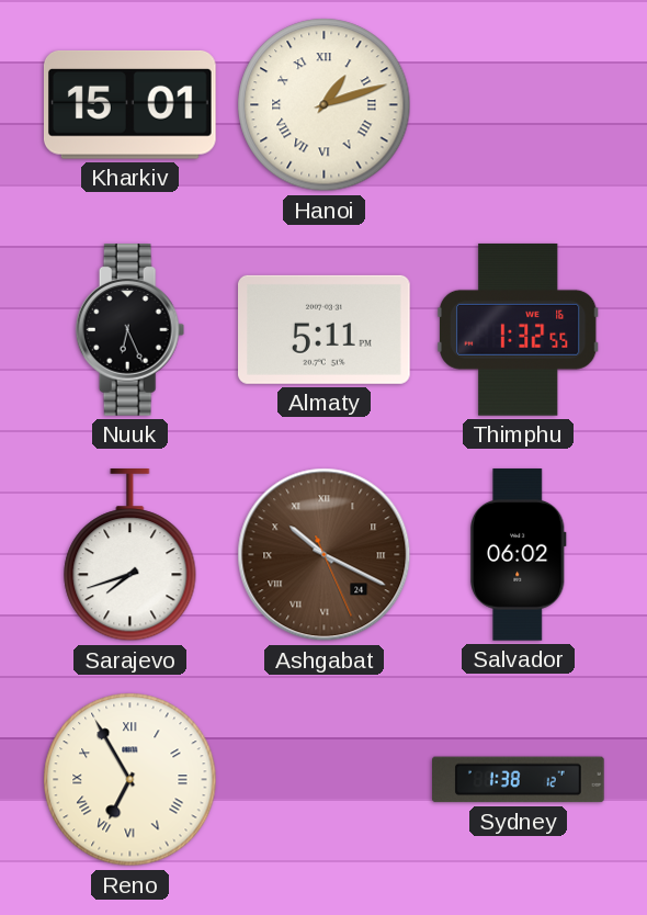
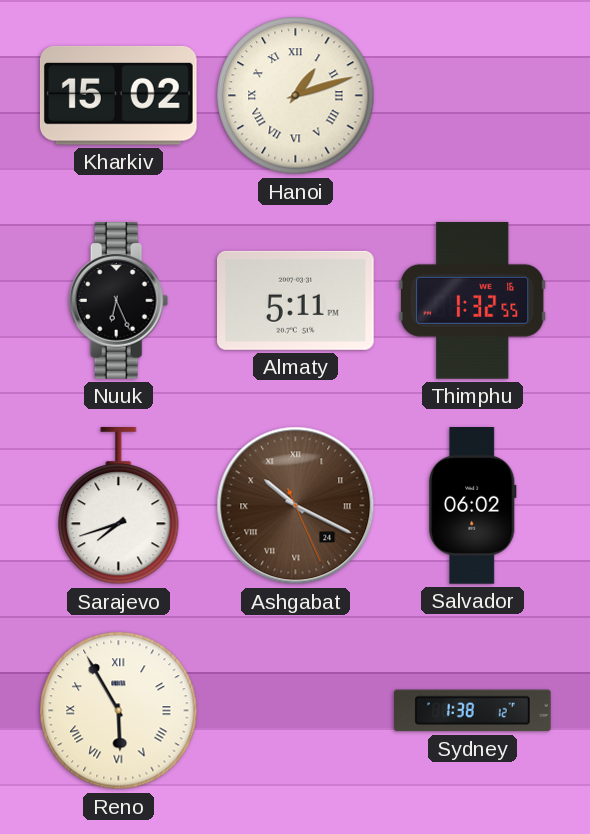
Kharkiv: 15:01 -> 15:02 (118, 95)
Reno: 6:55 -> 5:55 (119, 711)
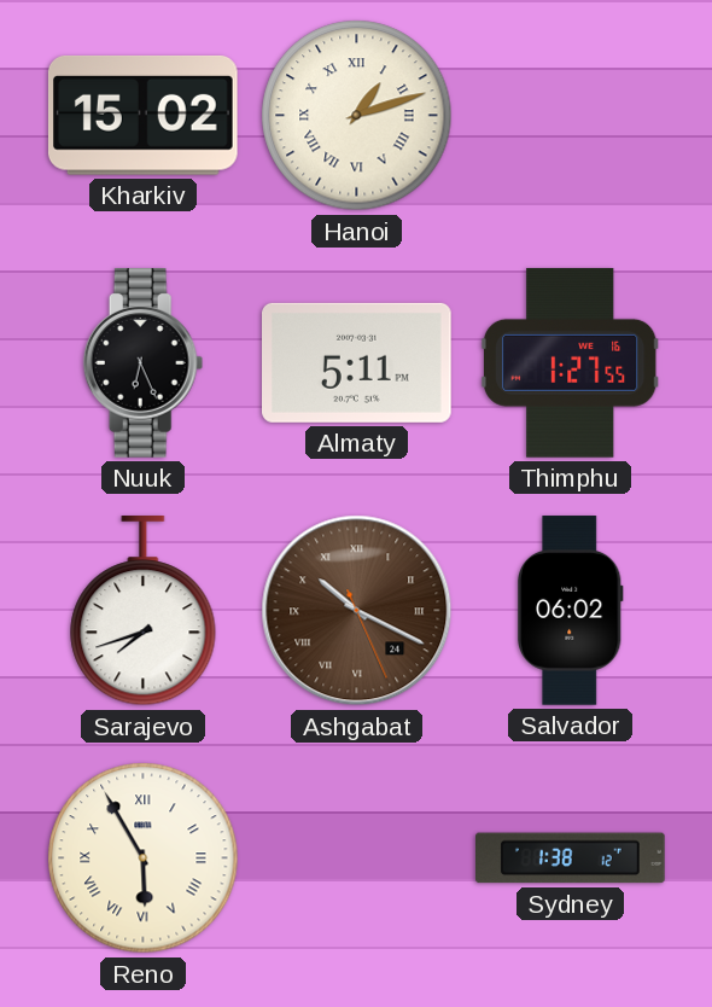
Thimphu: 1:32 -> 1:27 (570, 362)
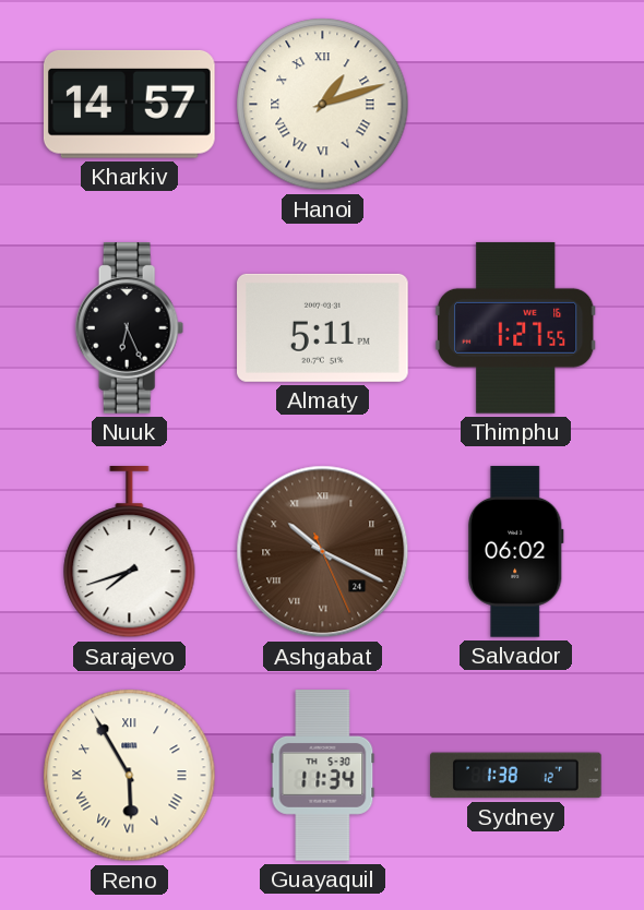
Kharkiv: 15:02 -> 14:57 (129, 104)
Guayaquil: none -> 11:34 (323, 776)
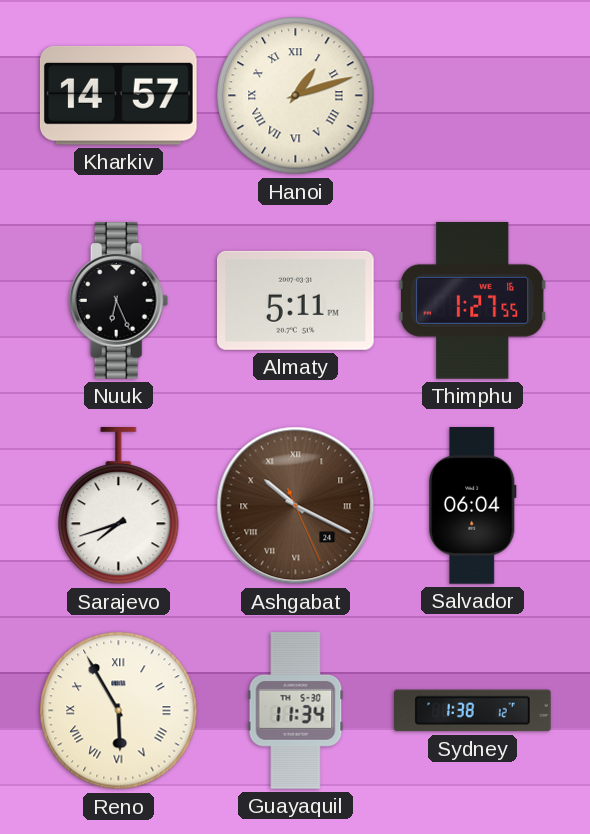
Salvador: 06:02 -> 06:04 (472, 506)
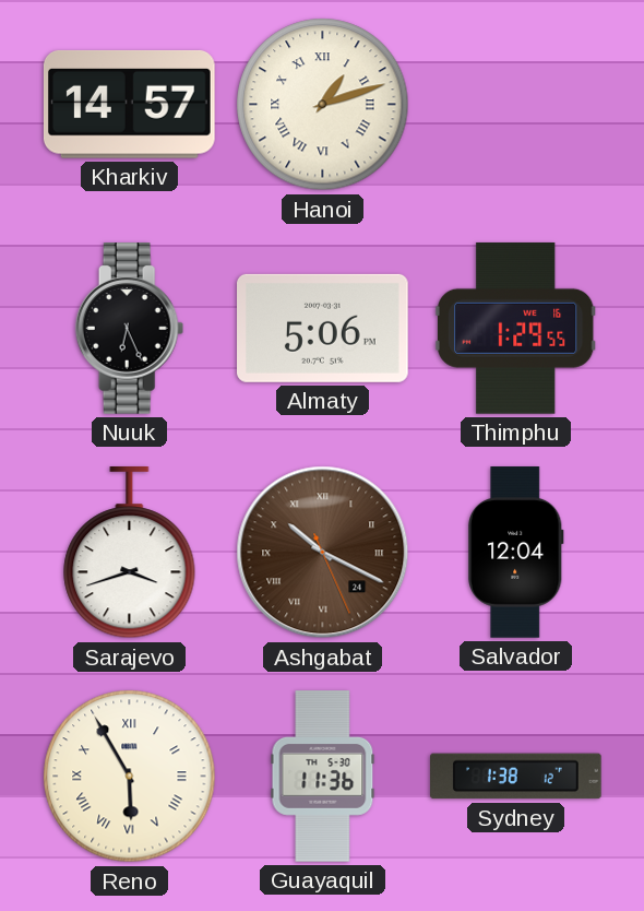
Almaty: 5:11 -> 5:06 (323, 328)
Thimphu: 1:27 -> 1:29 (515, 328)
Sarajevo: 7:42 -> 3:42 (130, 554)
Salvador: 06:04 -> 12:04 (515, 553)
Guayaquil: 11:34 -> 11:36 (323, 777)
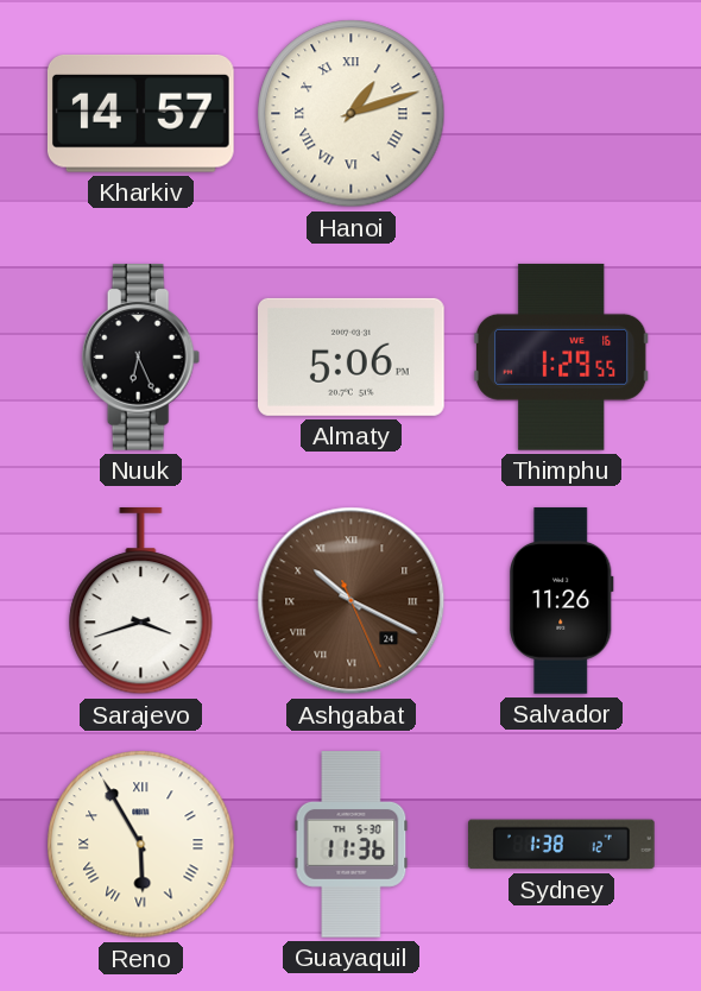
Salvador: 12:04 -> 11:26 (561, 601)
